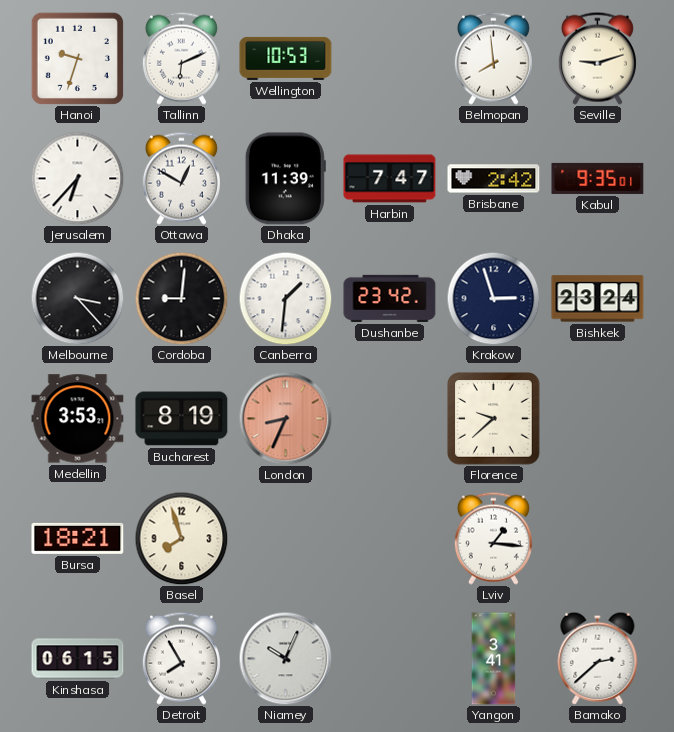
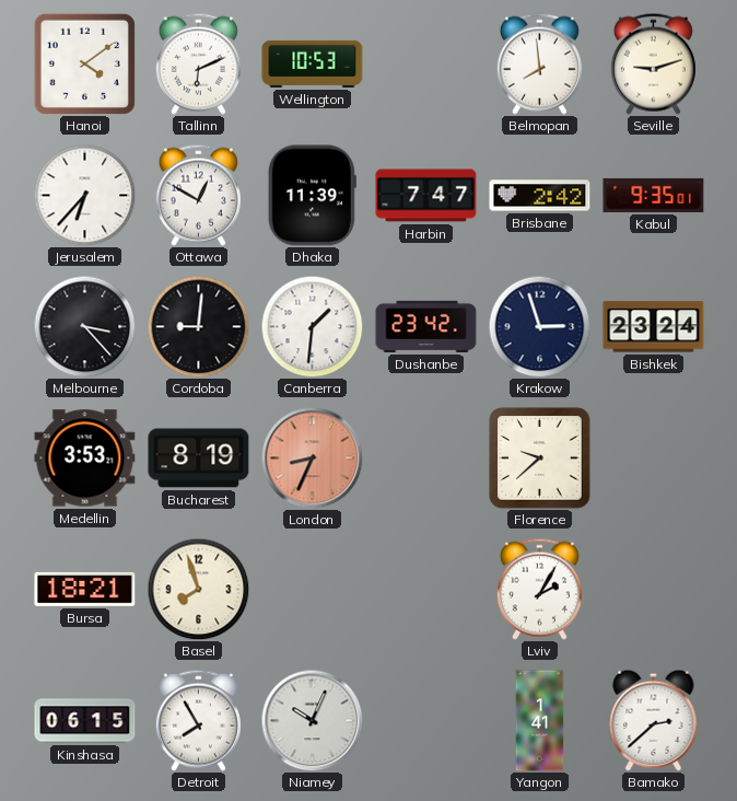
Hanoi: 9:33 -> 4:09 (84, 63)
Lviv: 1:16 -> 2:05 (539, 589)
Yangon: 3:41 -> 1:41 (540, 721)
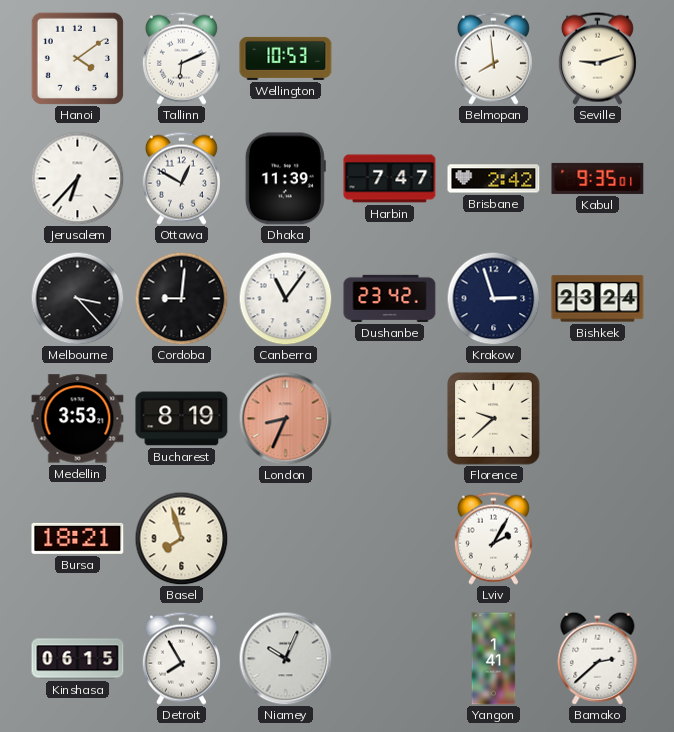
Canberra: 1:31 -> 11:06 (285, 298)
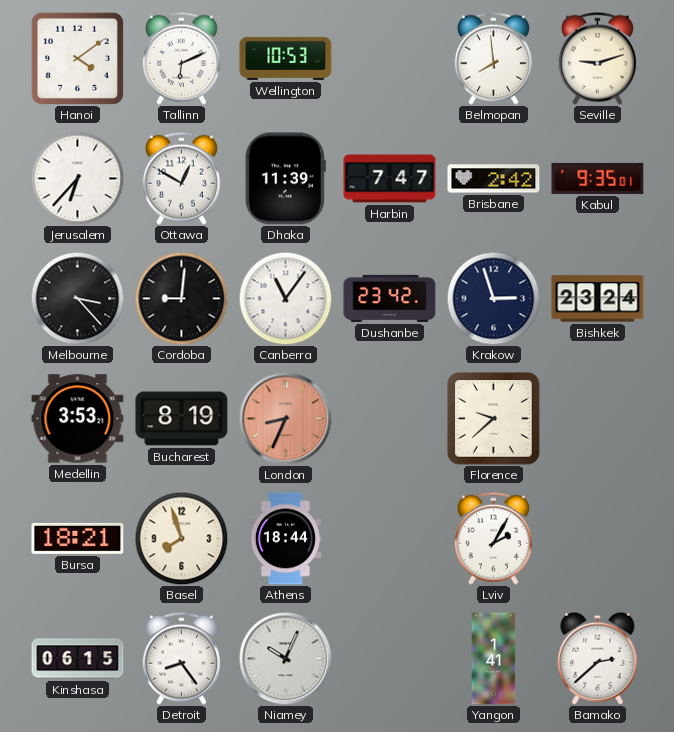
Athens: none -> 18:44 (285, 539)
Detroit: 7:55 -> 8:24 (181, 658)
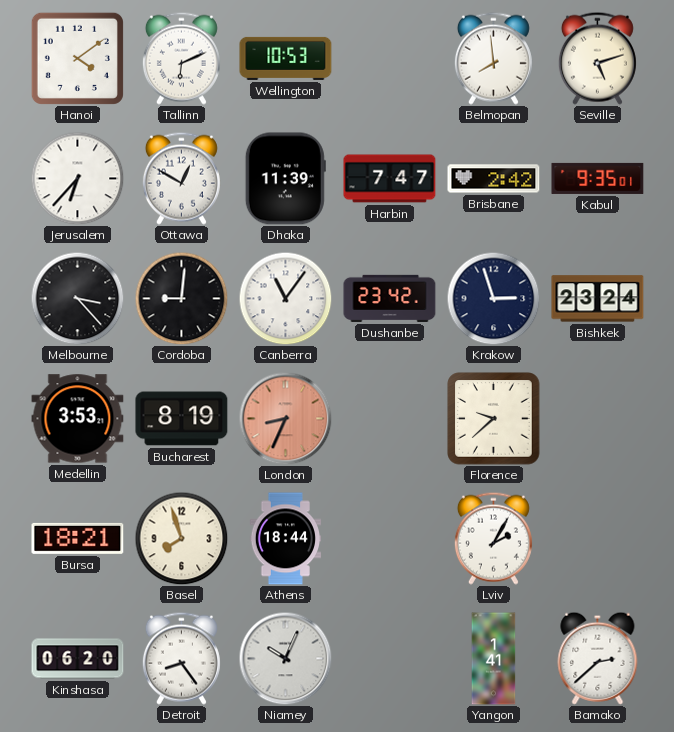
Seville: 9:12 -> 5:12 (597, 58)
Kinshasa: 06:15 -> 06:20 (78, 659)
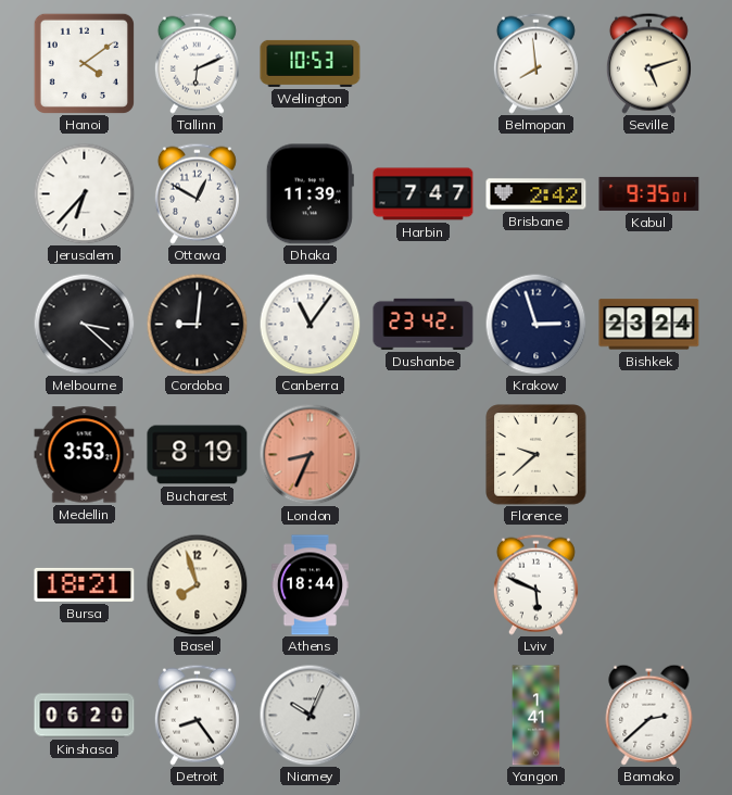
Melbourne: 3:23 -> 3:22 (84, 324)
Lviv: 2:05 -> 5:49 (535, 584)
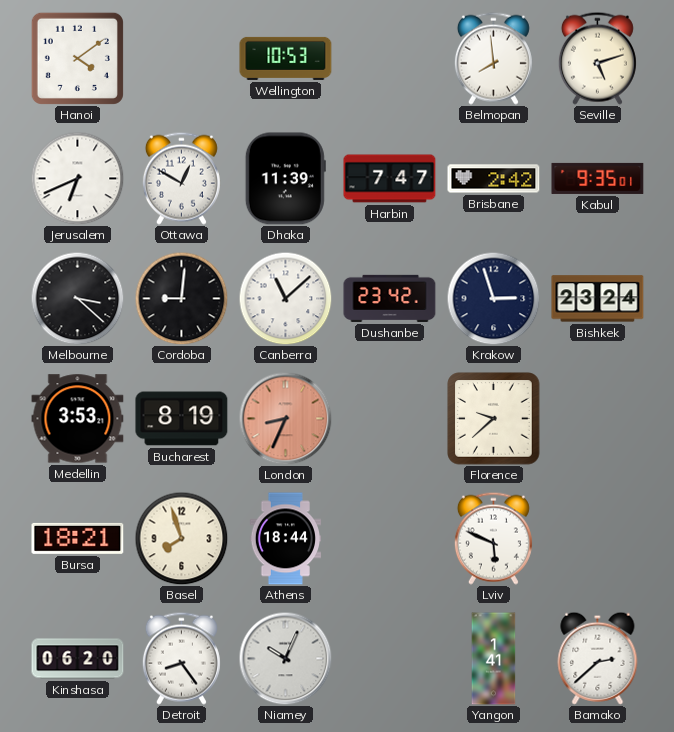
Tallinn: 6:11 -> none (197, 63)
Jerusalem: 6:37 -> 6:41 (77, 178)
Canberra: 11:06 -> 11:08 (285, 298)
